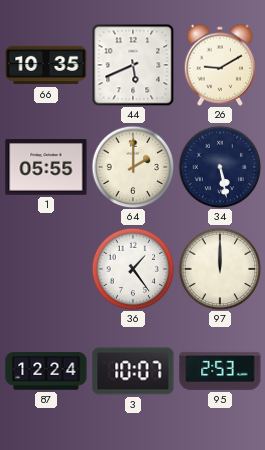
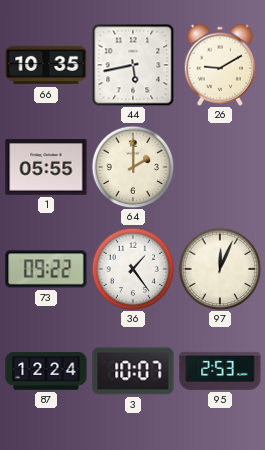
44: 5:41 -> 5:43 (133, 65)
34: 5:28 -> none (220, 167)
73: none -> 09:22 (46, 269)
97: 12:00 -> 12:04 (220, 269)
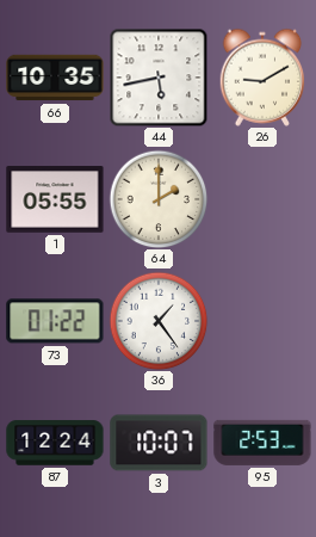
73: 09:22 -> 01:22 (55, 321)
97: 12:04 -> none (220, 269)
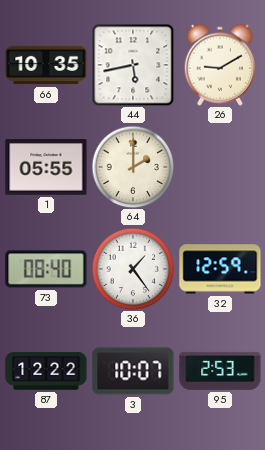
73: 01:22 -> 08:40 (46, 269)
32: none -> 12:59 (220, 269)
87: 12:24 -> 12:22 (46, 371)
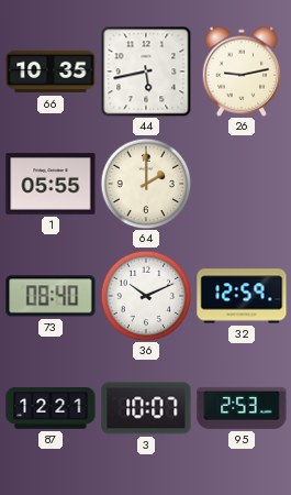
26: 9:10 -> 9:13 (242, 71)
36: 1:24 -> 10:11 (146, 296)
87: 12:22 -> 12:21 (51, 408)
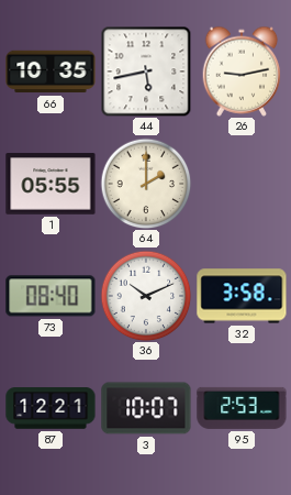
32: 12:59 -> 3:58 (242, 296)
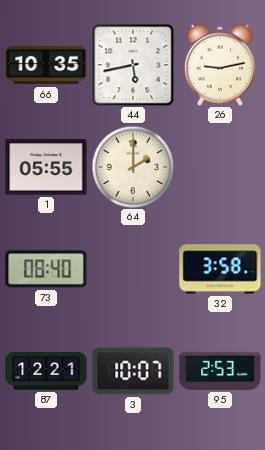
36: 10:11 -> none (146, 296)
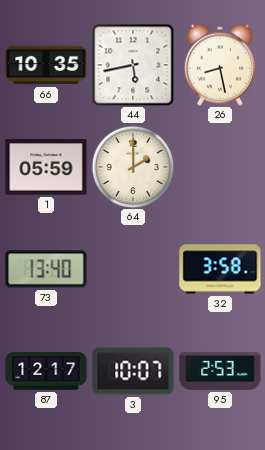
26: 9:13 -> 8:28 (220, 65)
1: 05:55 -> 05:59 (46, 167)
73: 08:40 -> 13:40 (46, 269)
87: 12:21 -> 12:17 (46, 371)
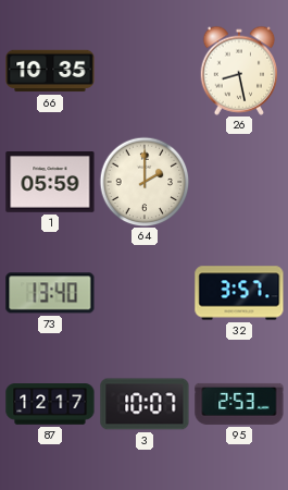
44: 5:43 -> none (133, 65)
32: 3:58 -> 3:57 (239, 293)
